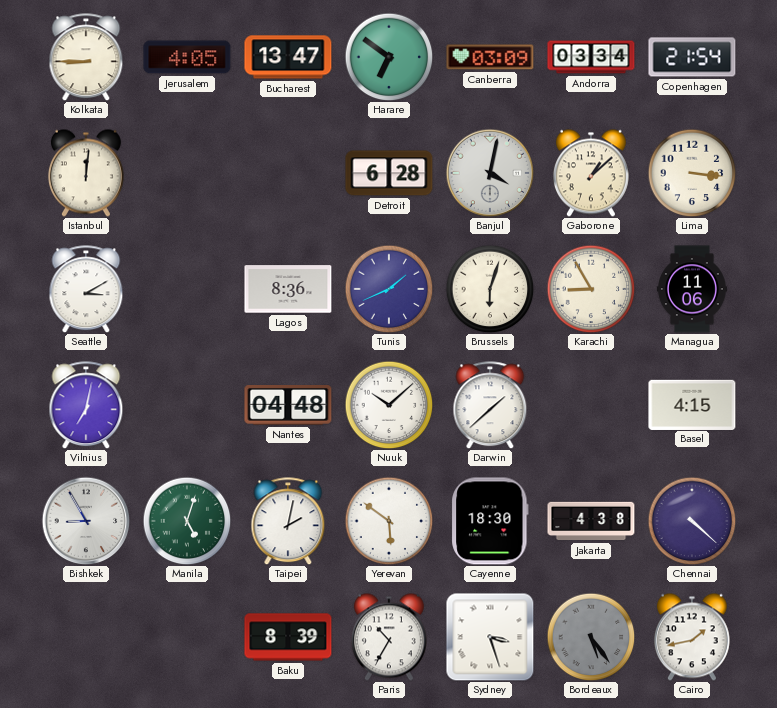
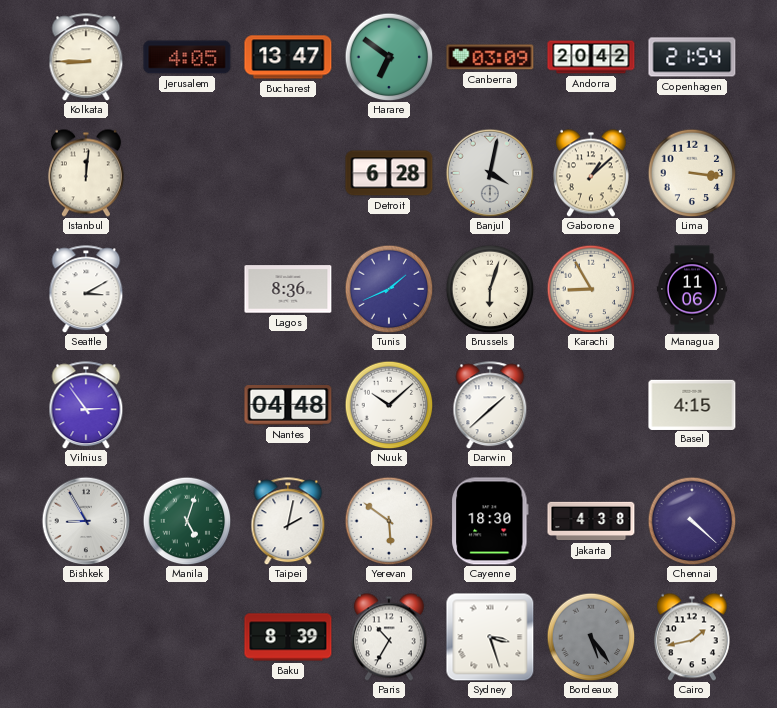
Andorra: 03:34 -> 20:42 (591, 57)
Vilnius: 7:02 -> 2:54 (86, 405)
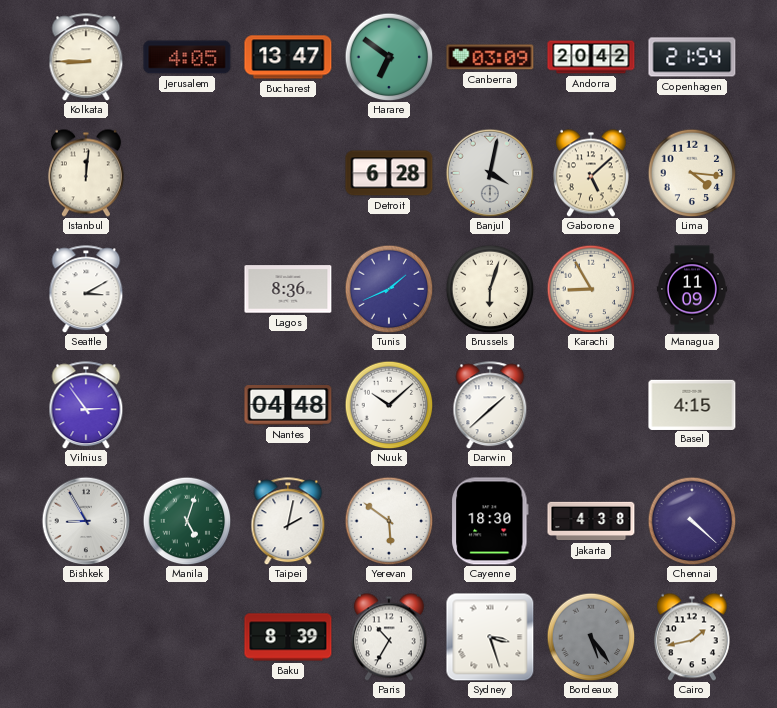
Gaborone: 1:08 -> 5:08 (591, 173)
Lima: 3:16 -> 4:16 (692, 173)
Managua: 11:06 -> 11:09 (692, 289)
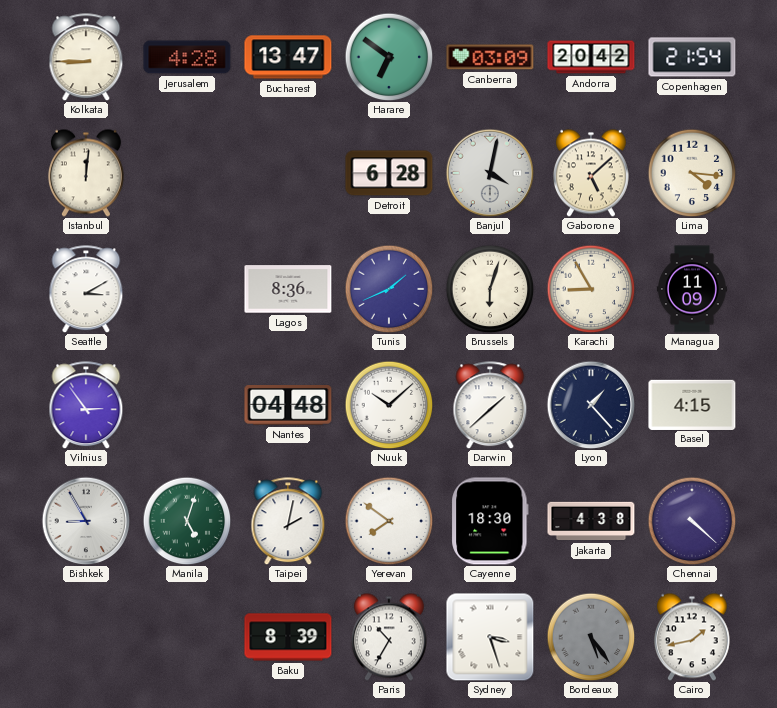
Jerusalem: 4:05 -> 4:28 (187, 57)
Lyon: none -> 1:23 (591, 405)
Yerevan: 5:51 -> 7:51 (389, 521)
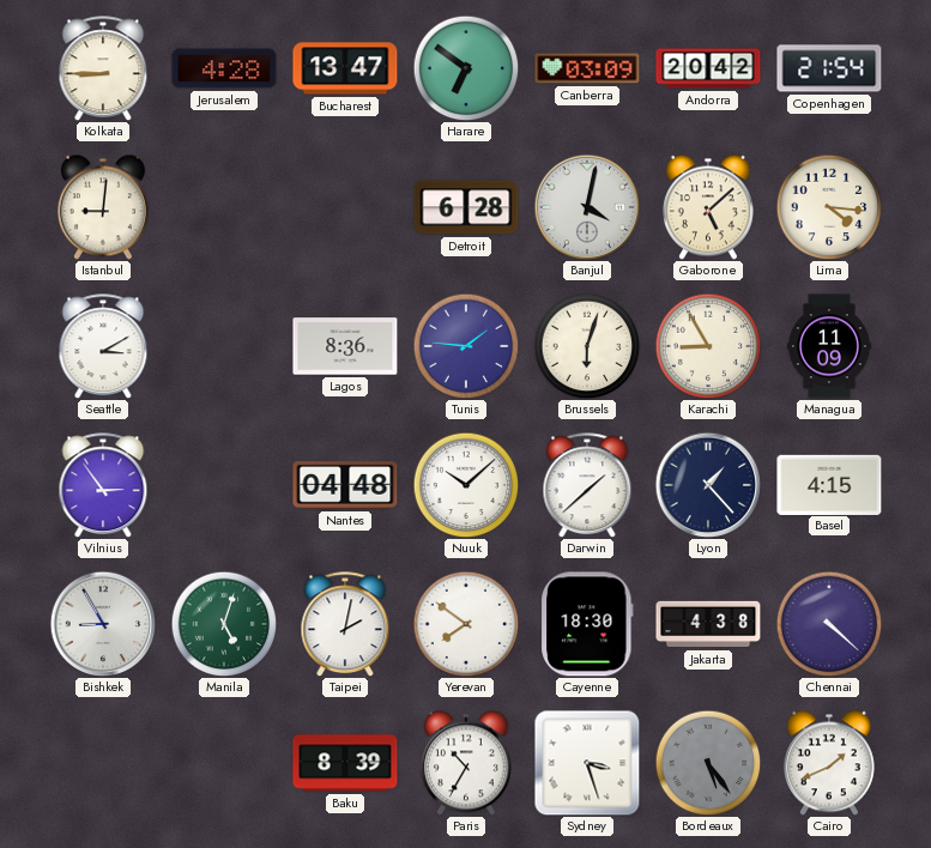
Istanbul: 12:01 -> 9:01 (103, 207)
Tunis: 1:41 -> 1:46 (466, 346)
Cairo: 1:43 -> 1:41 (829, 763)
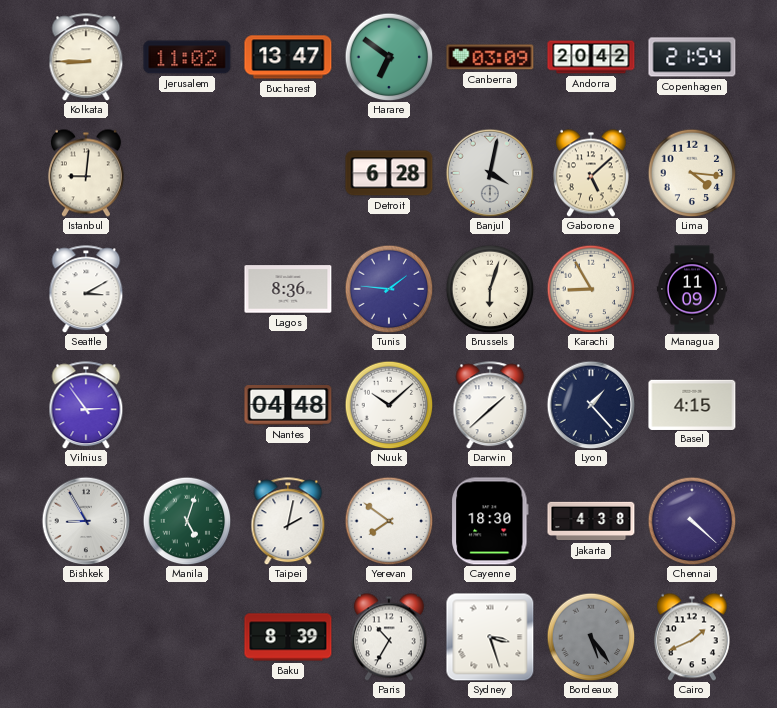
Jerusalem: 4:28 -> 11:02 (187, 57)
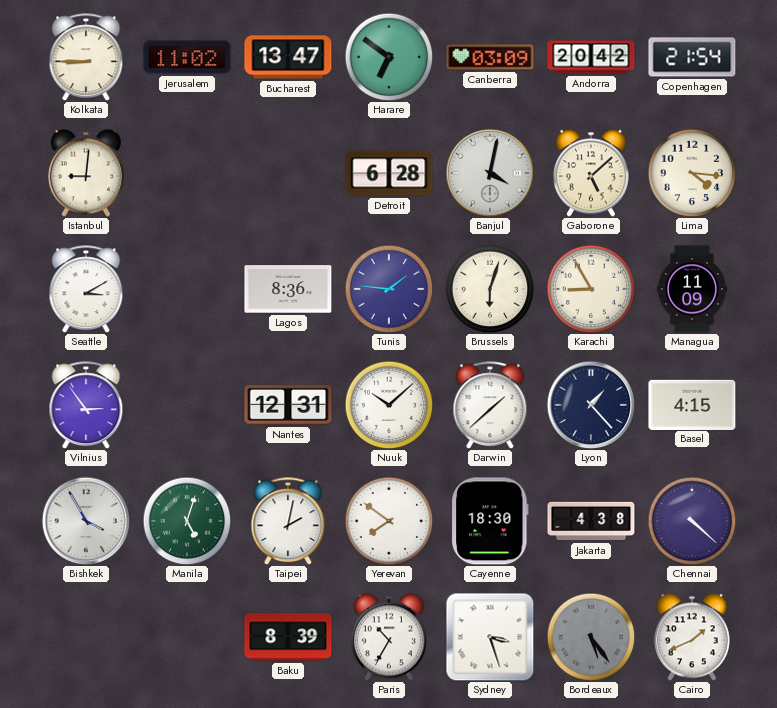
Nantes: 04:48 -> 12:31 (288, 406)
Bishkek: 8:55 -> 3:55 (86, 521)
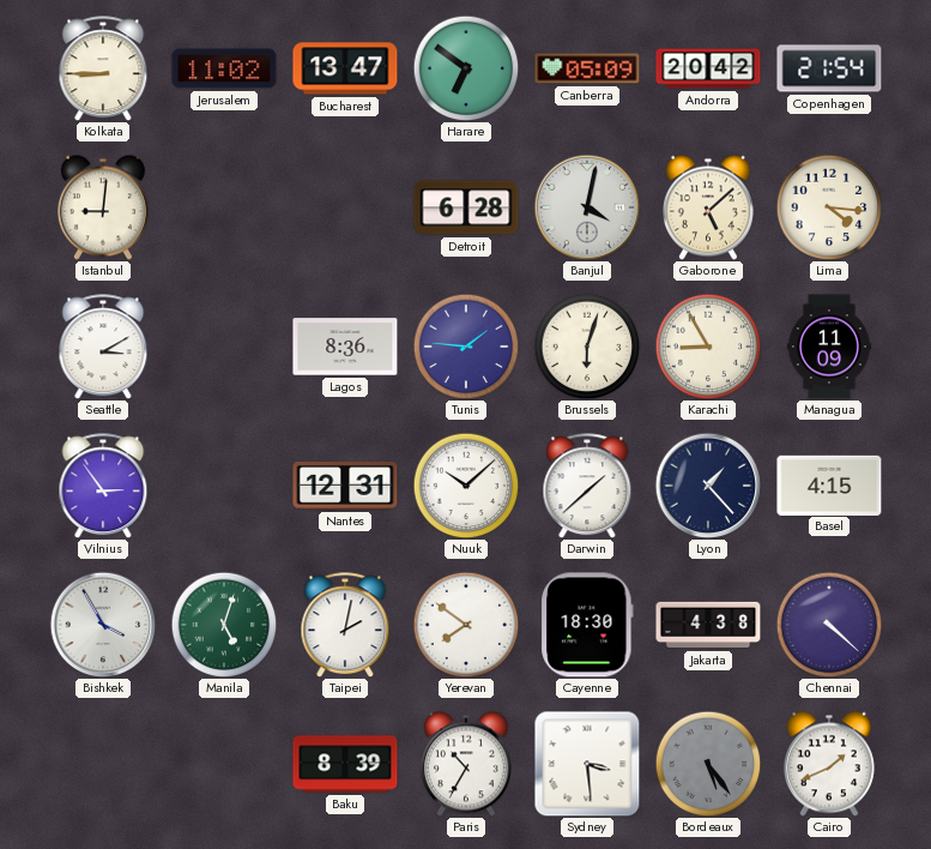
Canberra: 03:09 -> 05:09 (587, 68)
Sydney: 3:27 -> 3:29 (587, 764)
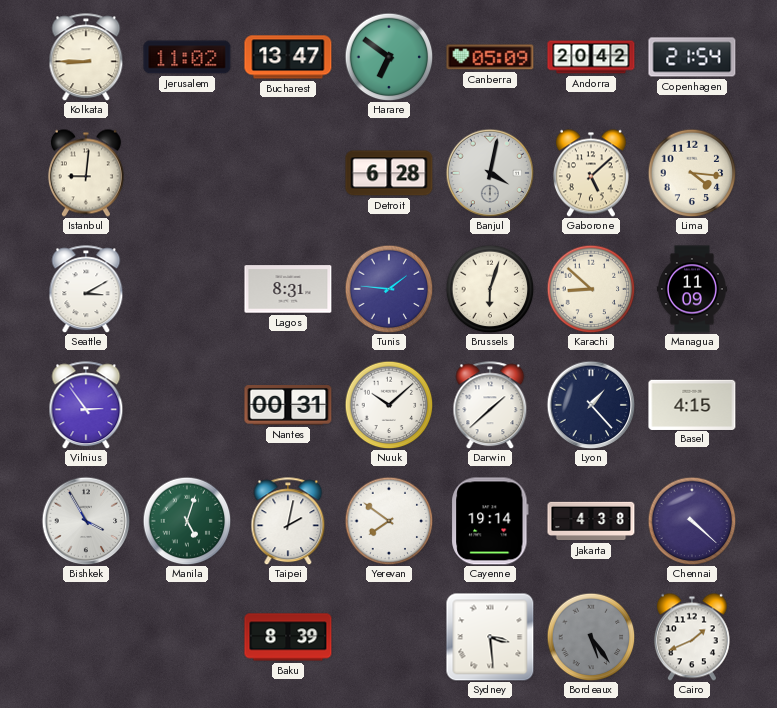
Lagos: 8:36 -> 8:31 (288, 289)
Karachi: 8:55 -> 8:52 (591, 289)
Nantes: 12:31 -> 00:31 (288, 406)
Cayenne: 18:30 -> 19:14 (490, 521)
Paris: 10:35 -> none (466, 764)
